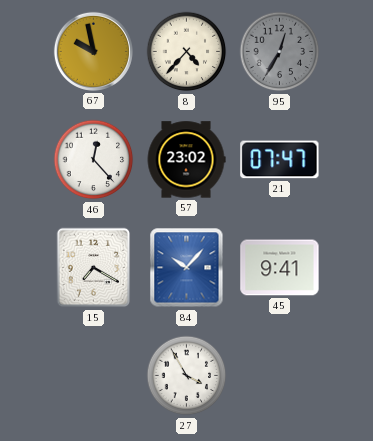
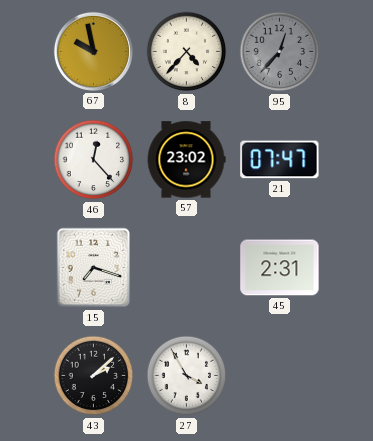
95: 12:35 -> 12:37 (280, 52)
15: 7:20 -> 7:18 (94, 268)
84: 10:07 -> none (187, 268)
45: 9:41 -> 2:31 (280, 268)
43: none -> 2:08 (94, 376)
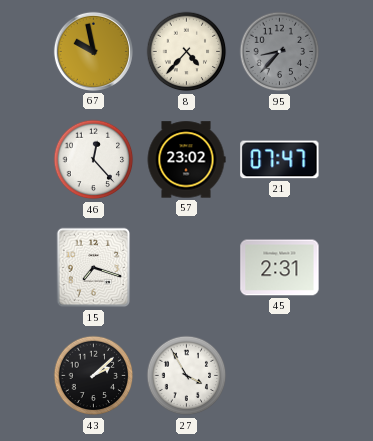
95: 12:37 -> 8:37 (280, 52)
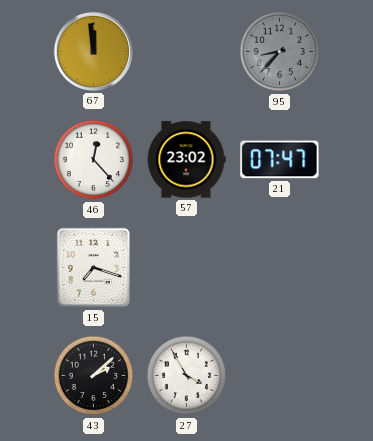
67: 9:58 -> 11:59 (93, 51)
8: 4:37 -> none (187, 52)
45: 2:31 -> none (280, 268)
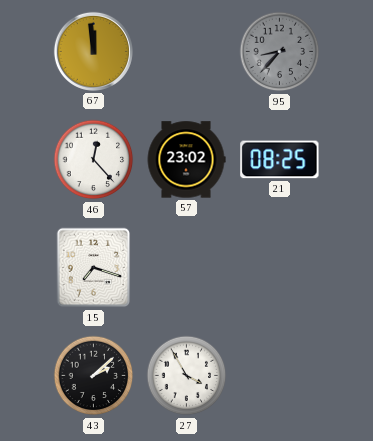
21: 07:47 -> 08:25 (280, 160)
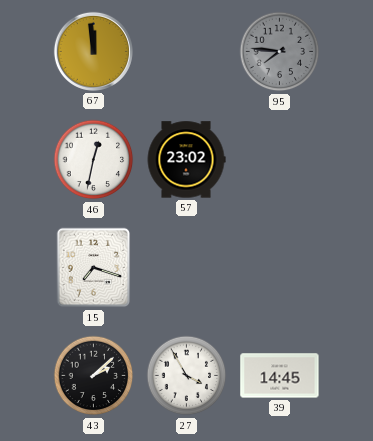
95: 8:37 -> 7:46 (280, 52)
46: 12:23 -> 12:32 (94, 160)
21: 08:25 -> none (280, 160)
39: none -> 14:45 (280, 376)
